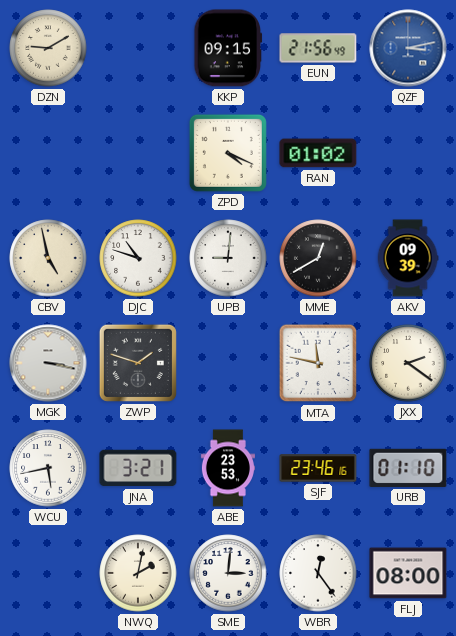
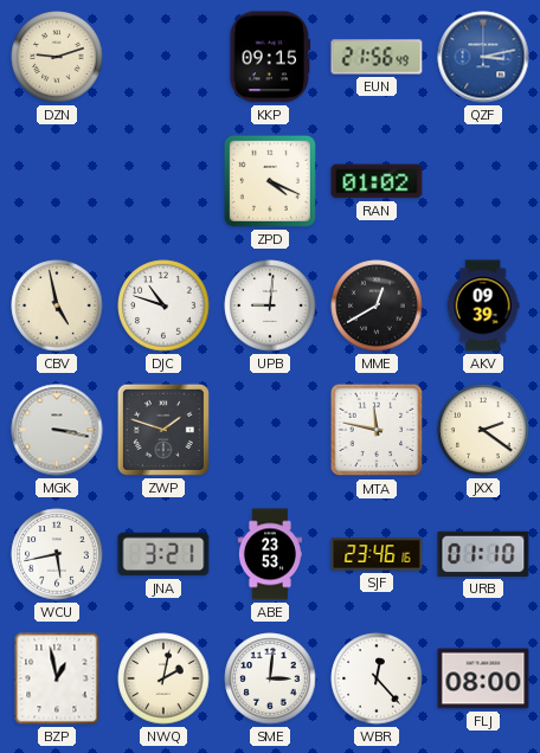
DZN: 9:10 -> 9:12 (57, 57)
BZP: none -> 12:58 (57, 678)
WBR: 12:24 -> 12:23 (377, 678)
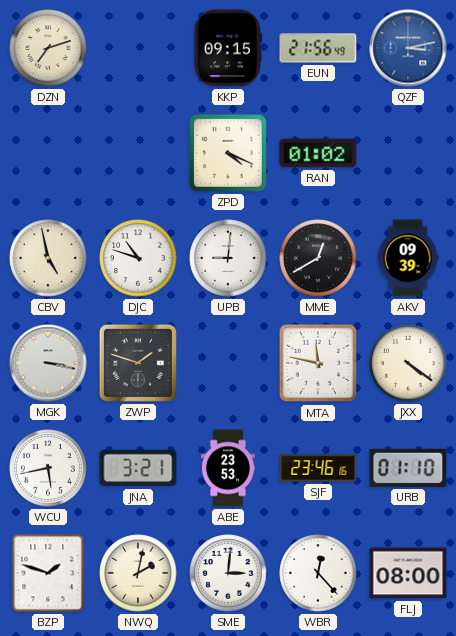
DZN: 9:12 -> 7:12 (48, 48)
JXX: 2:21 -> 4:21 (408, 363)
BZP: 12:58 -> 1:48 (48, 573)
